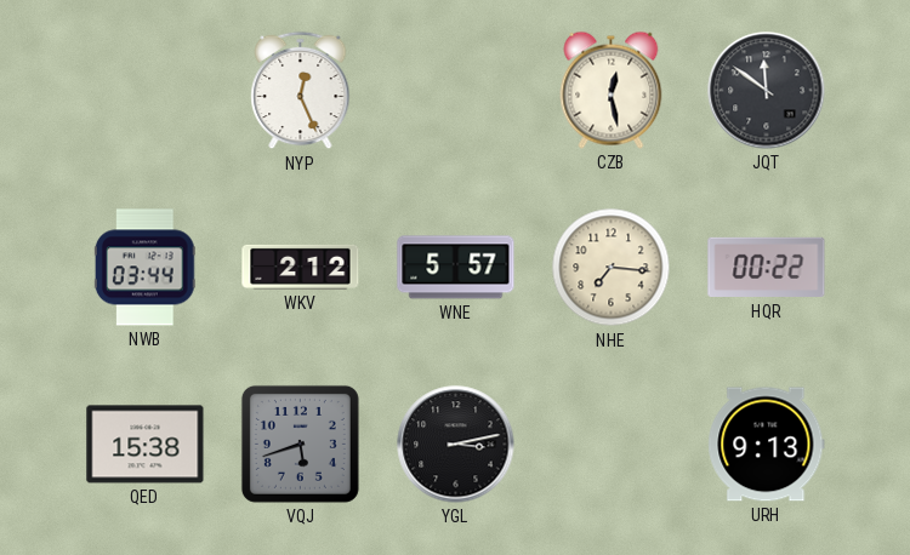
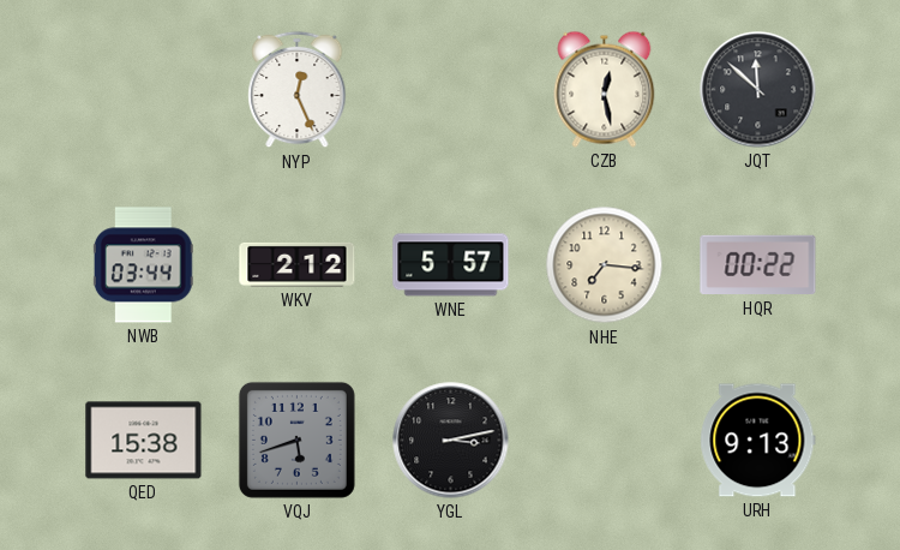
JQT: 11:51 -> 11:52 (758, 90)
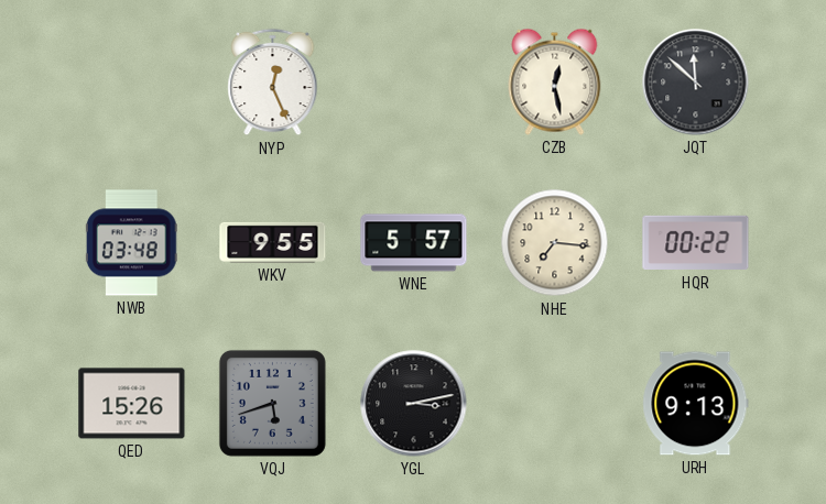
NWB: 03:44 -> 03:48 (131, 243)
WKV: 2:12 -> 9:55 (273, 242)
QED: 15:38 -> 15:26 (132, 404)
